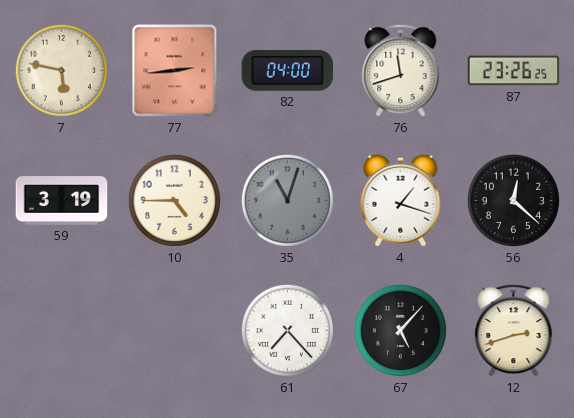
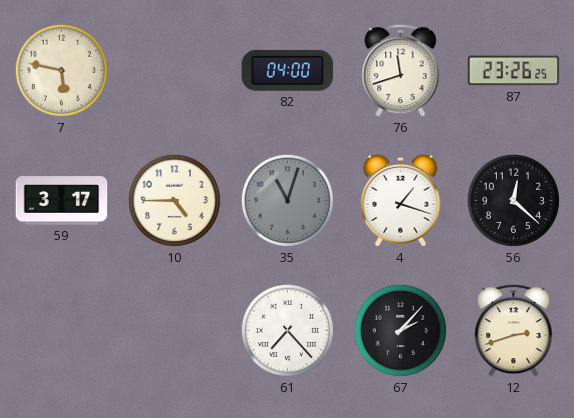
77: 2:44 -> none (175, 71)
59: 3:19 -> 3:17 (62, 201)
67: 5:07 -> 2:07 (400, 330)
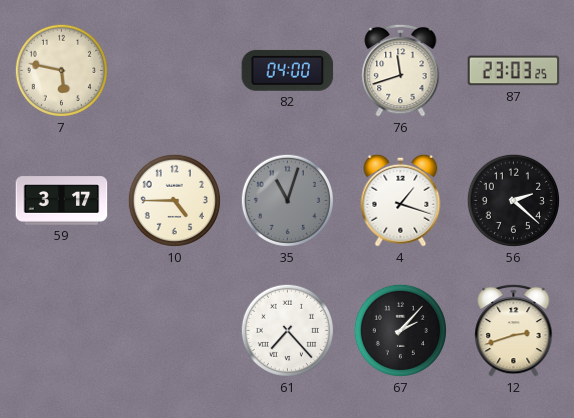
87: 23:26 -> 23:03 (514, 71)
56: 12:22 -> 2:22 (513, 200)
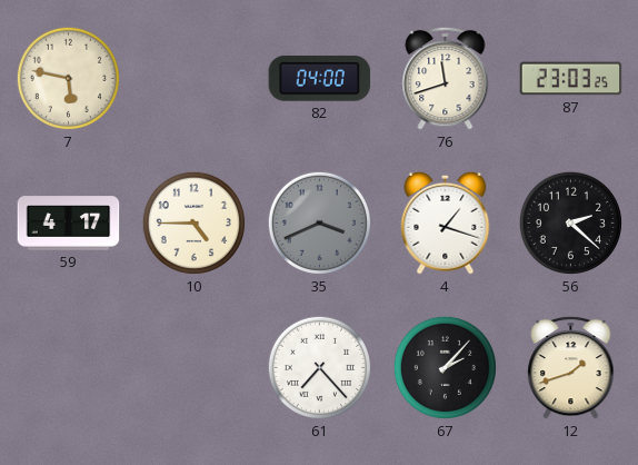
59: 3:17 -> 4:17 (69, 224)
35: 11:03 -> 3:41 (319, 222)
12: 2:42 -> 1:42 (571, 367)
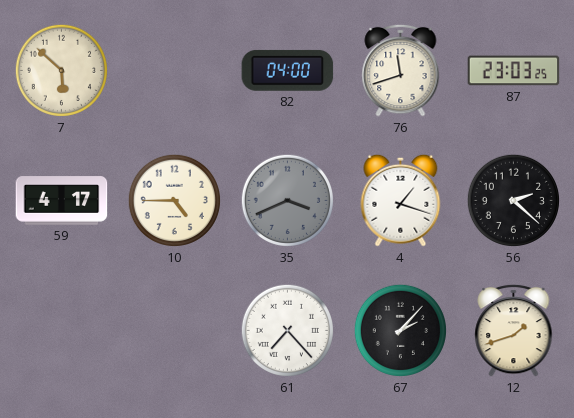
7: 5:47 -> 5:52 (61, 70)
